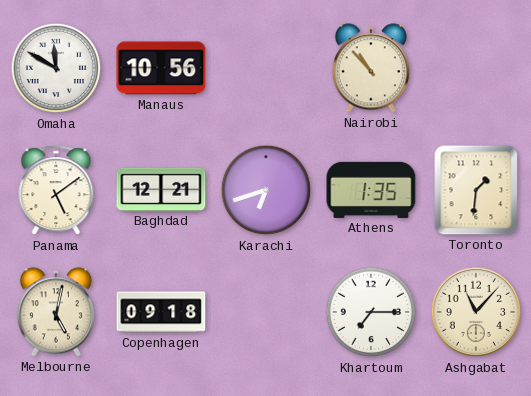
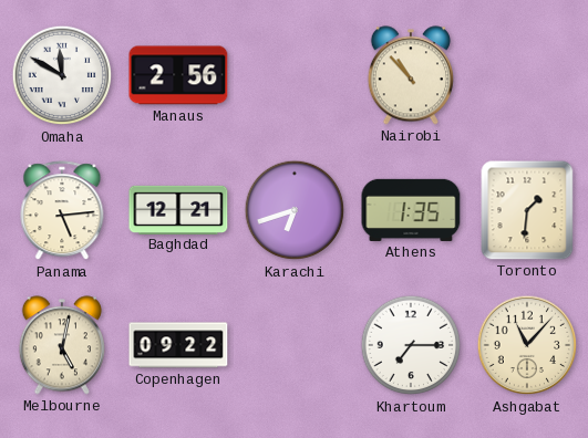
Manaus: 10:56 -> 2:56 (178, 75)
Panama: 5:09 -> 5:14 (62, 211)
Copenhagen: 09:18 -> 09:22 (178, 345)
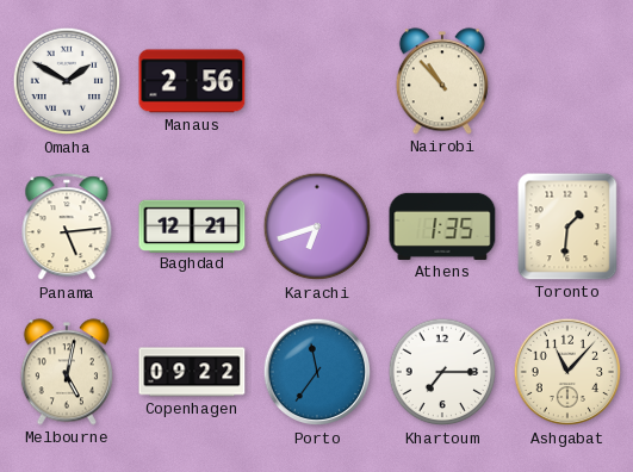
Omaha: 11:50 -> 1:50 (67, 81)
Porto: none -> 11:36 (317, 372)
